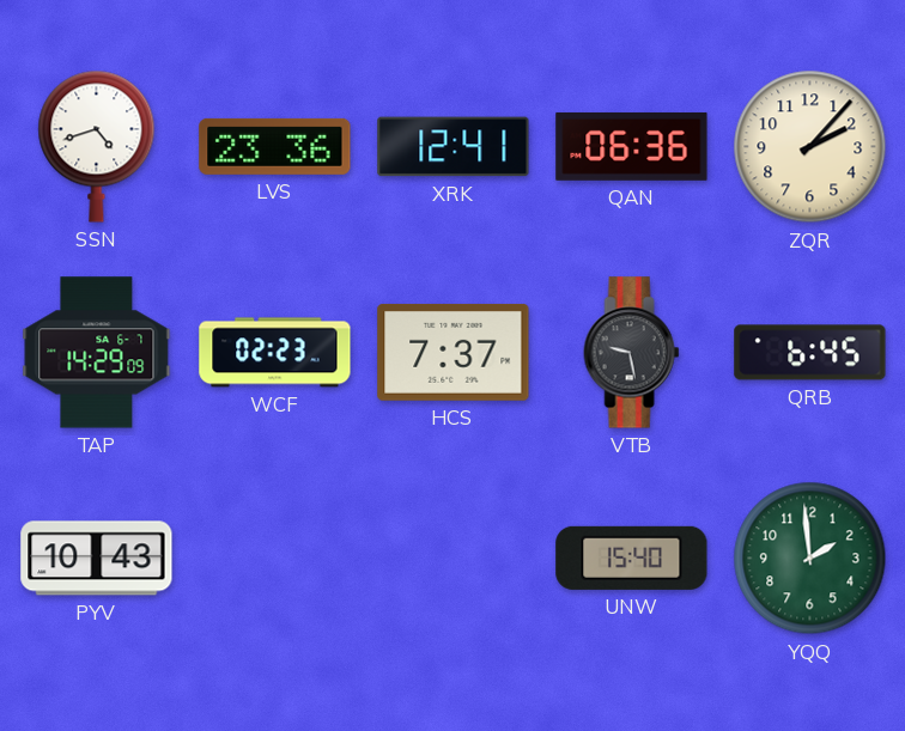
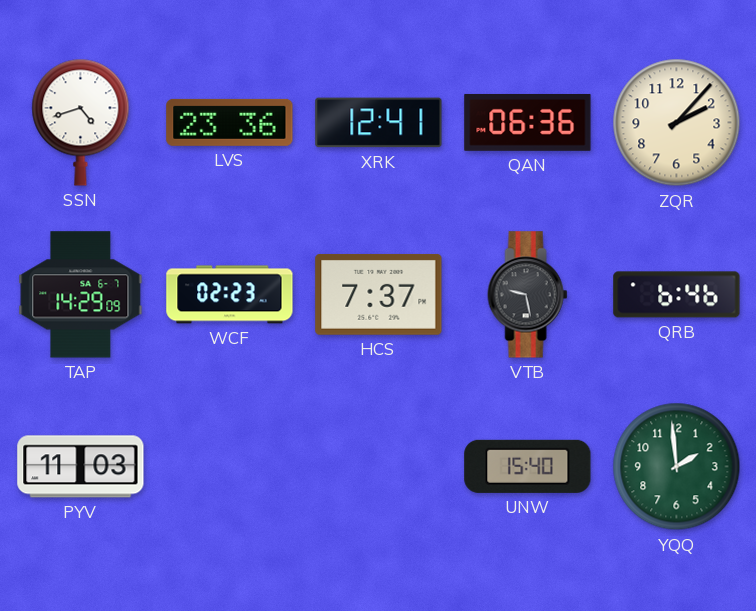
QRB: 6:45 -> 6:46 (677, 295)
PYV: 10:43 -> 11:03 (81, 467)
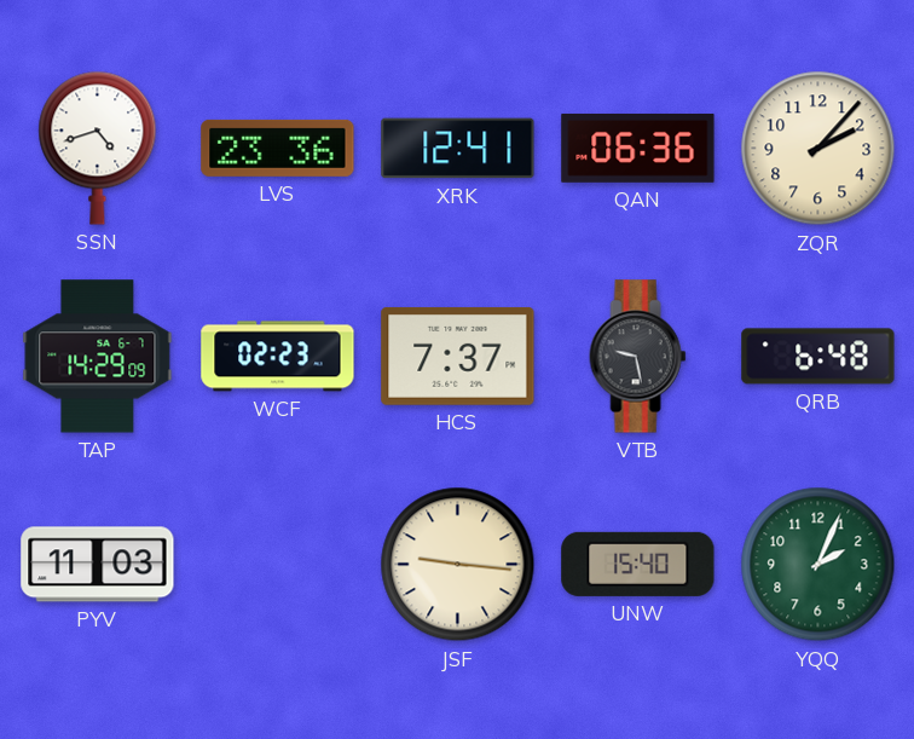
QRB: 6:46 -> 6:48 (818, 357)
JSF: none -> 9:16 (458, 565)
YQQ: 1:59 -> 2:04 (818, 565)
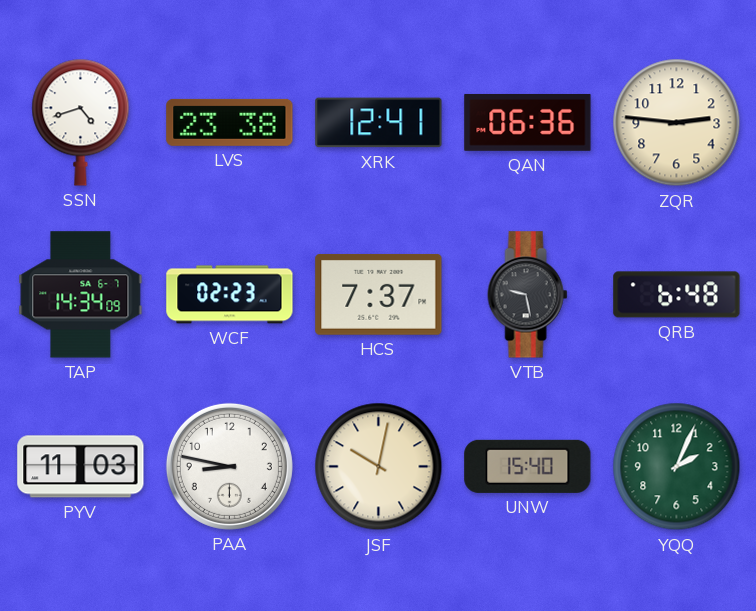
LVS: 23:36 -> 23:38 (230, 122)
ZQR: 2:07 -> 2:46 (677, 123)
TAP: 14:29 -> 14:34 (81, 295)
PAA: none -> 8:47 (229, 466)
JSF: 9:16 -> 10:02 (379, 467)
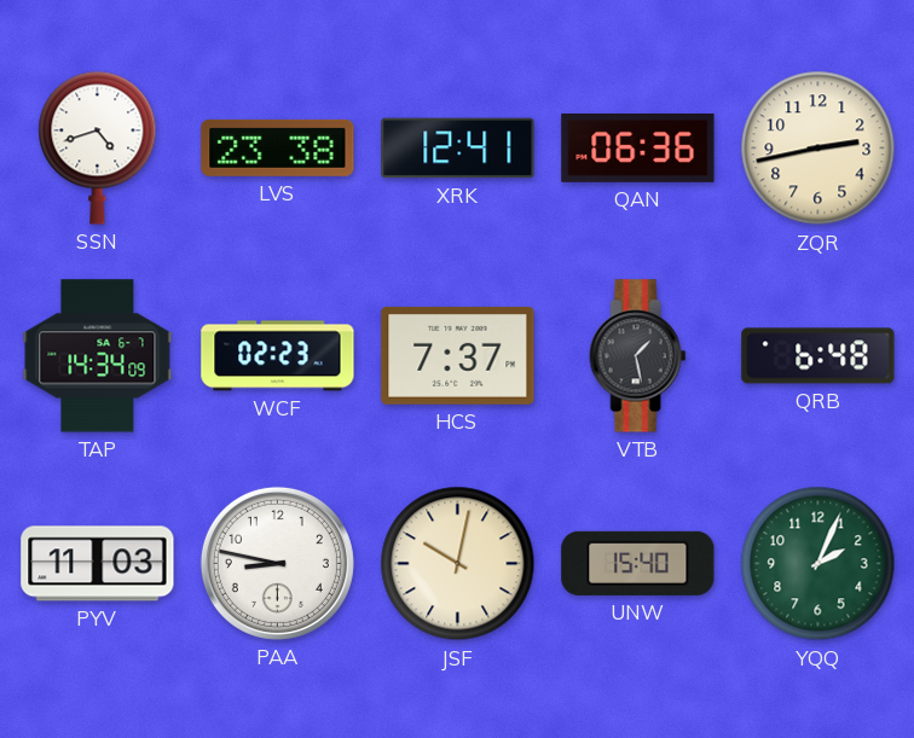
ZQR: 2:46 -> 2:43 (818, 149)
VTB: 9:28 -> 1:28 (638, 356)
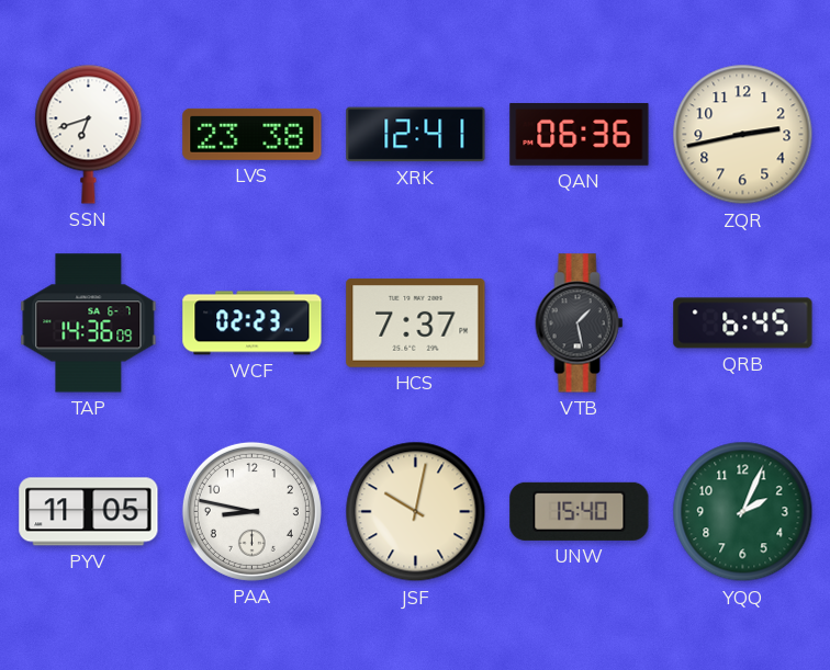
SSN: 4:42 -> 6:42 (89, 134)
TAP: 14:34 -> 14:36 (89, 323)
QRB: 6:48 -> 6:45 (743, 323)
PYV: 11:03 -> 11:05 (89, 512)
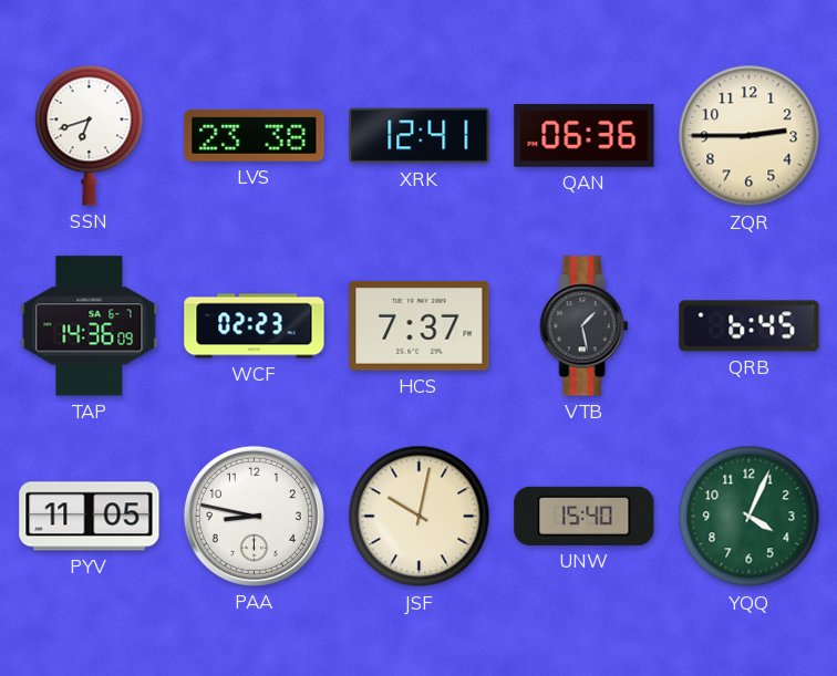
ZQR: 2:43 -> 2:45 (750, 136)
YQQ: 2:04 -> 4:04 (750, 517)
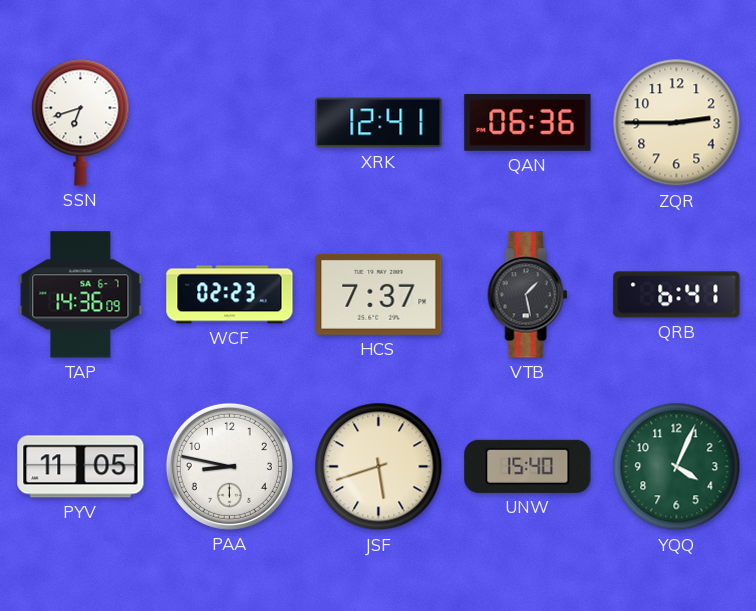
LVS: 23:38 -> none (255, 135)
QRB: 6:45 -> 6:41 (677, 295)
JSF: 10:02 -> 5:42 (379, 467)
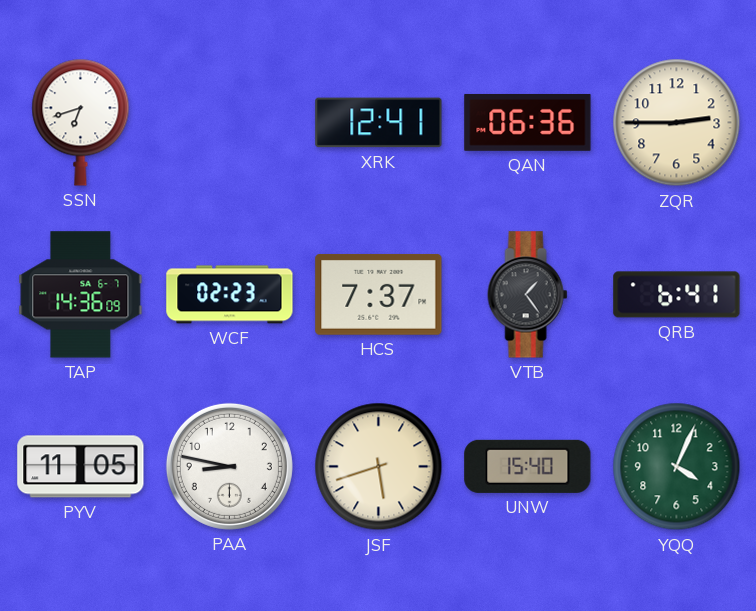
VTB: 1:28 -> 1:24 (528, 295)
